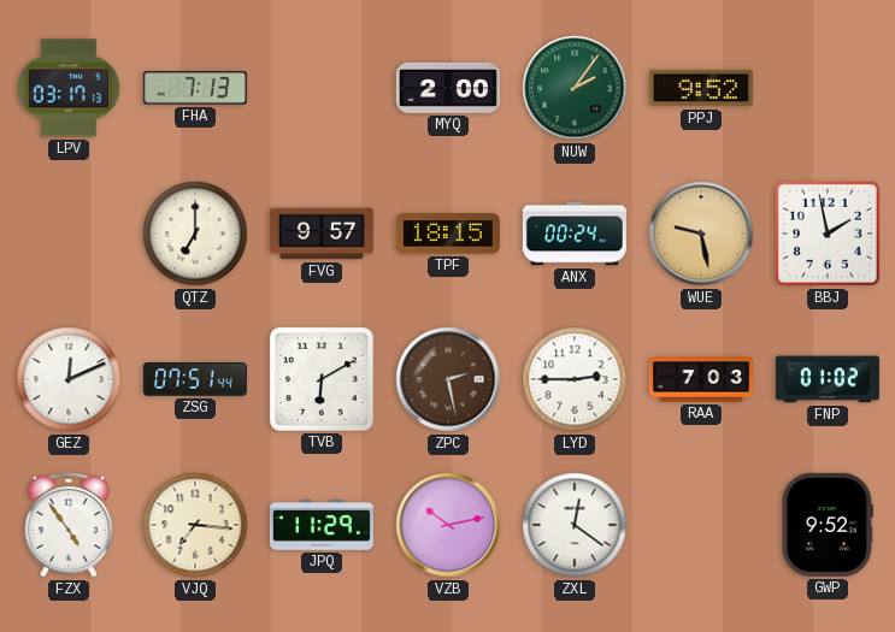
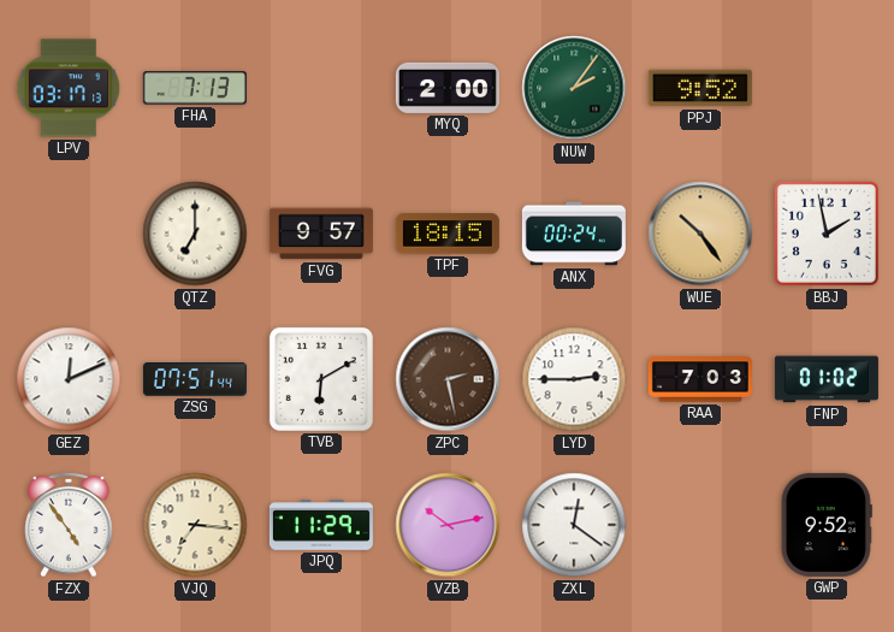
WUE: 9:28 -> 10:24 (700, 234)
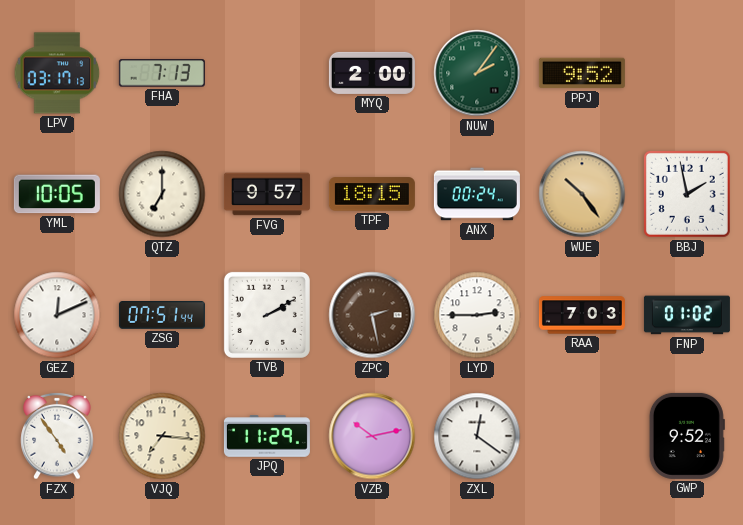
YML: none -> 10:05 (57, 194)
TVB: 6:10 -> 2:10 (267, 315)
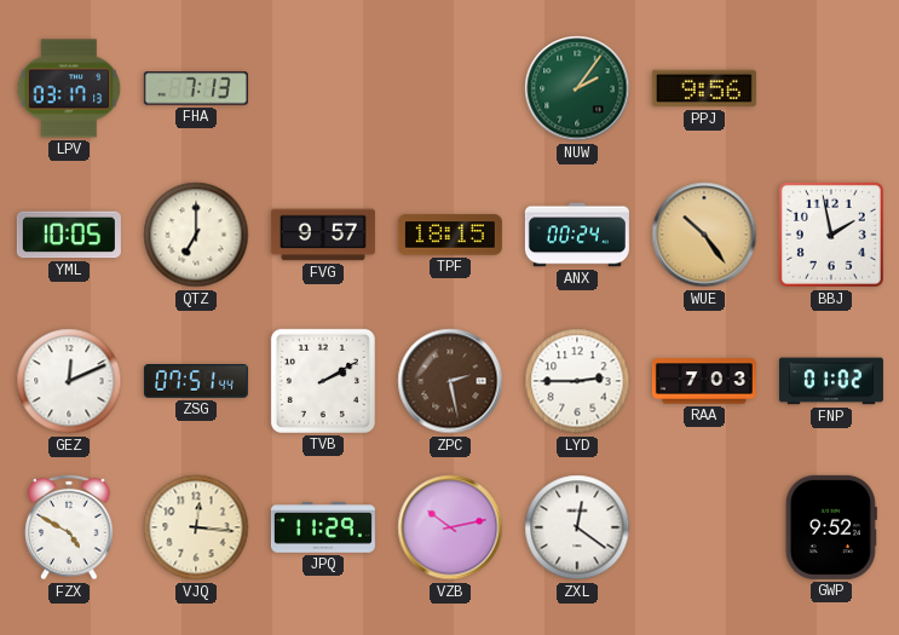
MYQ: 2:00 -> none (372, 73)
PPJ: 9:52 -> 9:56 (704, 88)
FZX: 4:54 -> 4:50 (69, 527)
VJQ: 7:16 -> 12:16 (196, 527)
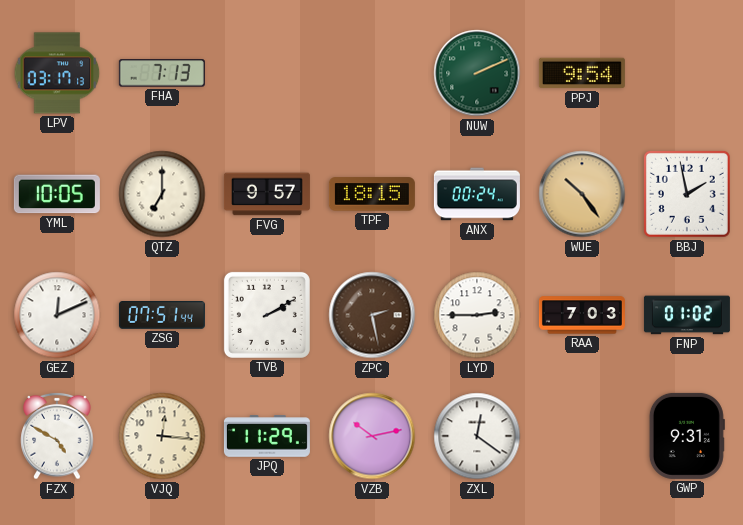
NUW: 2:06 -> 2:11 (477, 73)
PPJ: 9:56 -> 9:54 (582, 73)
GWP: 9:52 -> 9:31 (687, 436)
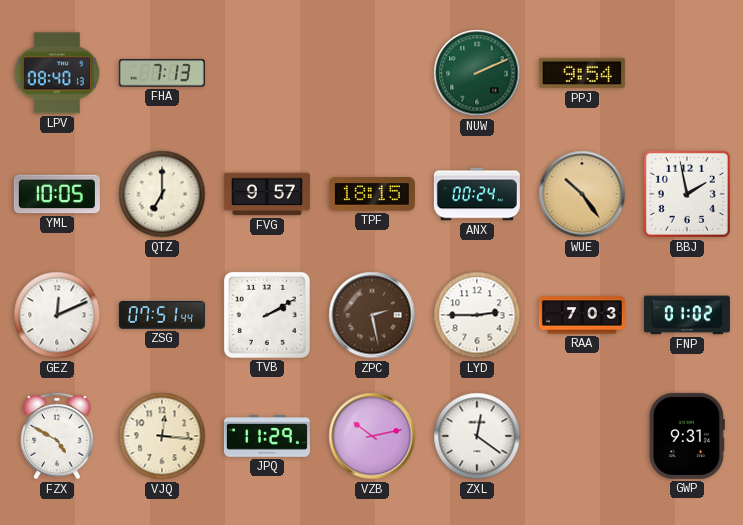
LPV: 03:17 -> 08:40 (57, 73)
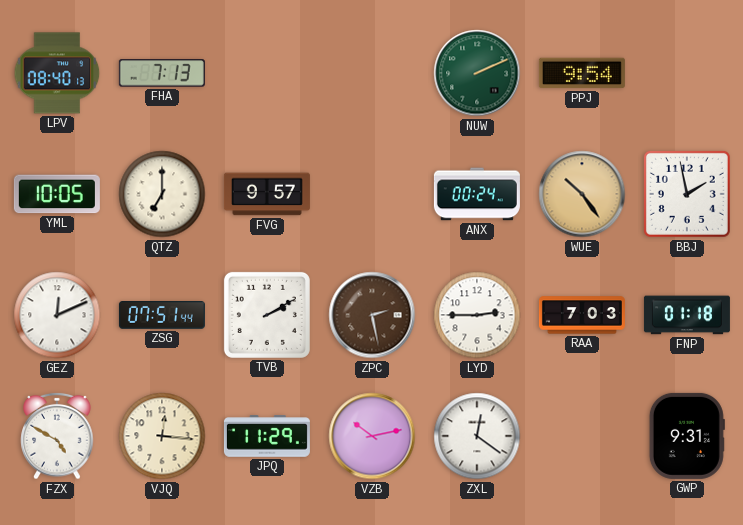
TPF: 18:15 -> none (372, 194)
FNP: 01:02 -> 01:18 (687, 315)
